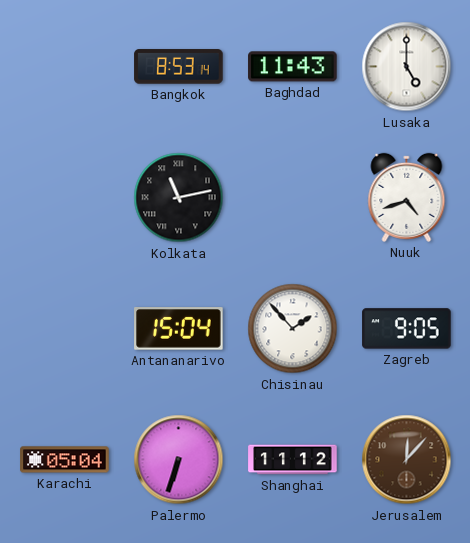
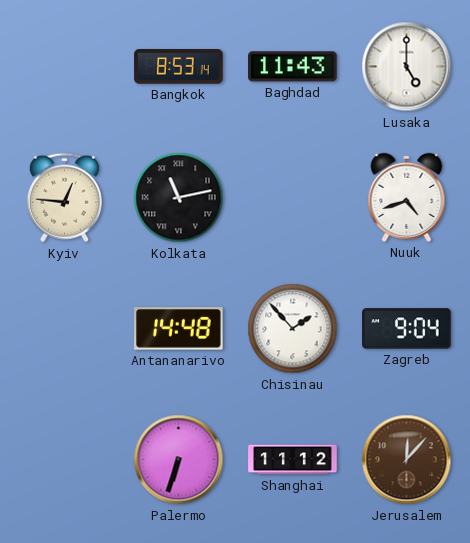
Kyiv: none -> 12:46 (64, 198)
Antananarivo: 15:04 -> 14:48 (179, 329)
Zagreb: 9:05 -> 9:04 (407, 329)
Karachi: 05:04 -> none (65, 460)
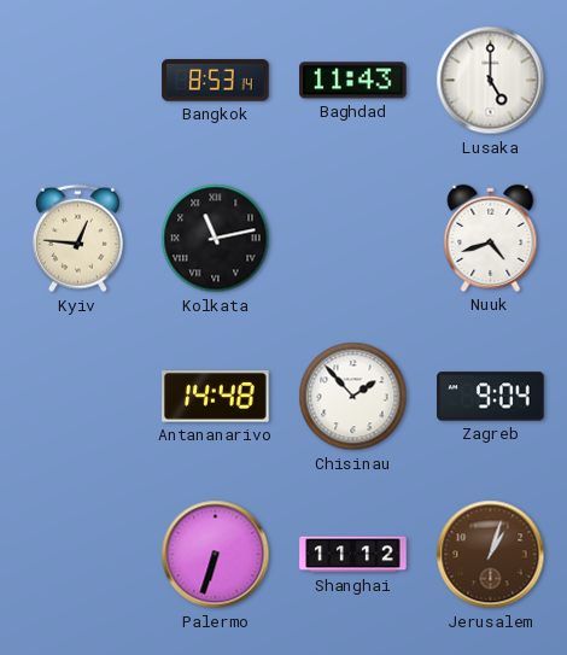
Jerusalem: 12:07 -> 1:03 (491, 555)
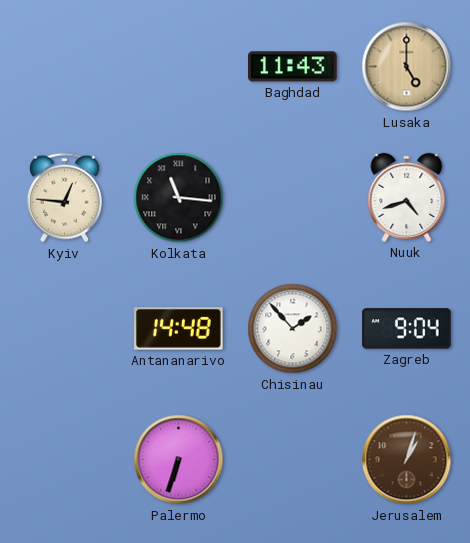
Bangkok: 8:53 -> none (216, 81)
Lusaka dial: white -> champagne (407, 67)
Kolkata: 11:13 -> 11:16 (179, 198)
Shanghai: 11:12 -> none (353, 555)
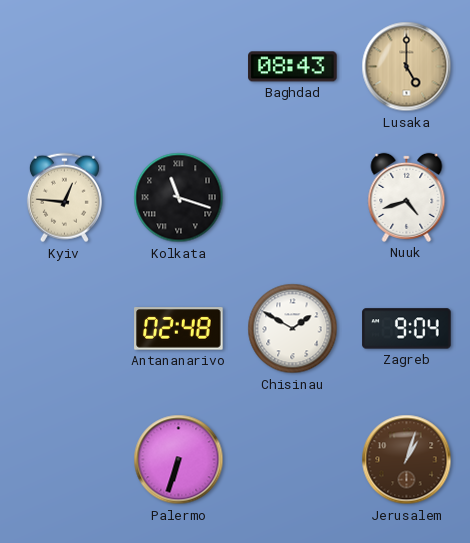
Baghdad: 11:43 -> 08:43 (293, 67)
Kolkata: 11:16 -> 11:18 (179, 198)
Antananarivo: 14:48 -> 02:48 (179, 329)
Chisinau: 1:53 -> 1:50 (293, 329)
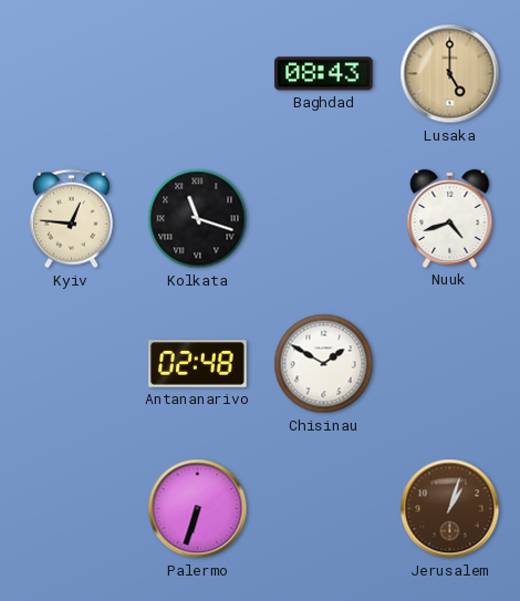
Zagreb: 9:04 -> none (407, 329)
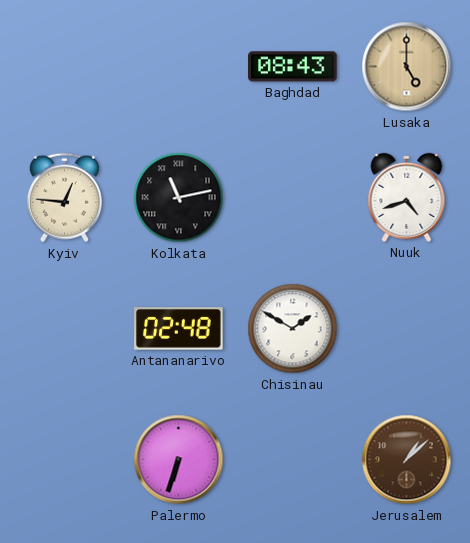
Kolkata: 11:18 -> 11:13 (179, 198)
Jerusalem: 1:03 -> 1:08 (407, 460)
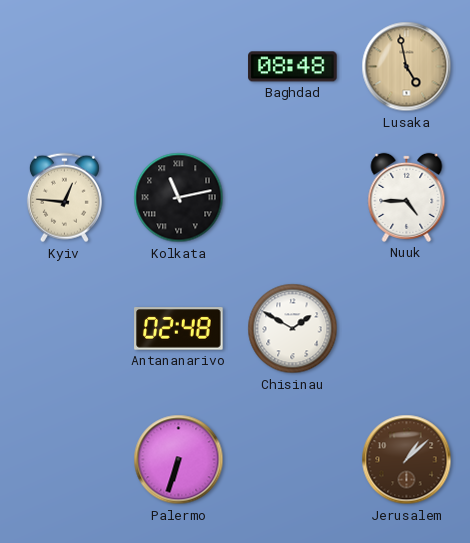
Baghdad: 08:43 -> 08:48 (293, 67)
Lusaka: 5:00 -> 4:58 (407, 67)
Nuuk: 4:42 -> 4:45 (407, 197)
